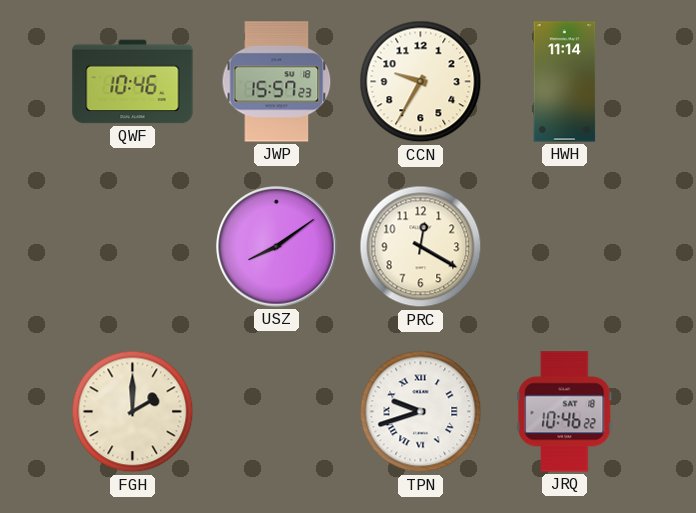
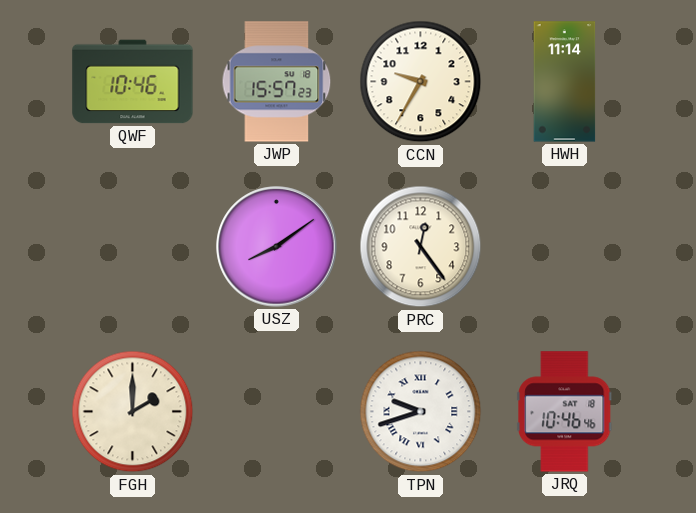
PRC: 12:20 -> 12:24 (421, 247)
JRQ: 10:46:22 -> 10:46:46 (565, 412)
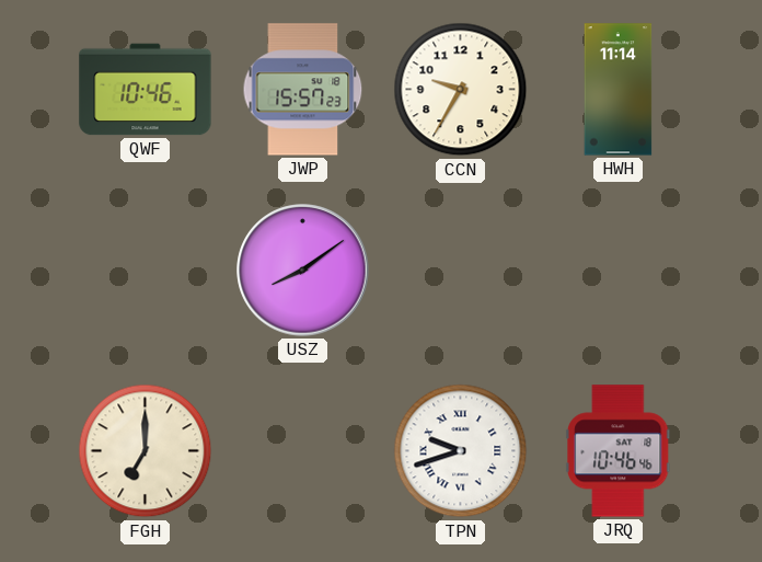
PRC: 12:24 -> none (421, 247)
FGH: 2:00 -> 7:00 (146, 451)
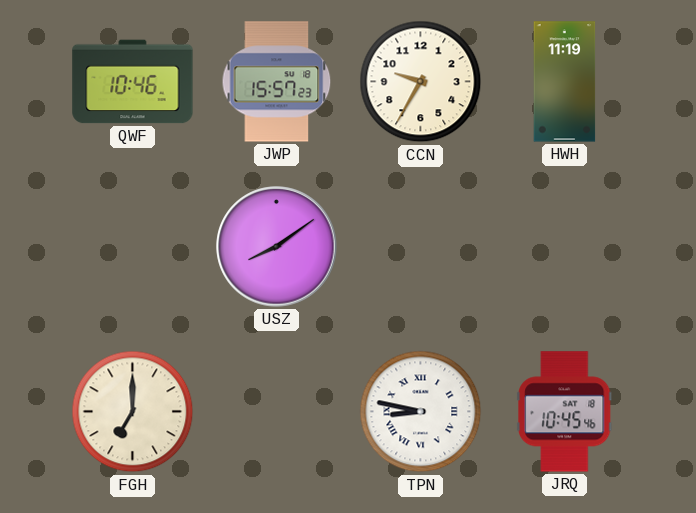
HWH: 11:14 -> 11:19 (565, 82)
TPN: 9:42 -> 8:47 (421, 412)
JRQ: 10:46 -> 10:45 (565, 412)
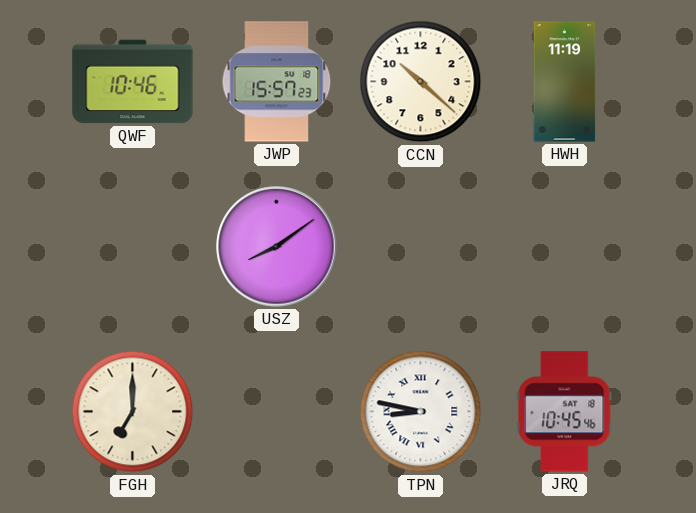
CCN: 9:35 -> 10:22 (421, 82)
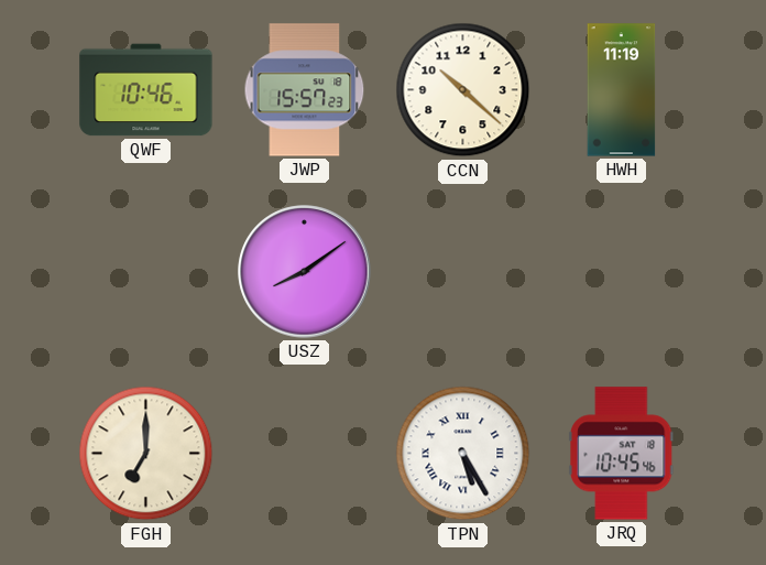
TPN: 8:47 -> 5:25 (463, 454)
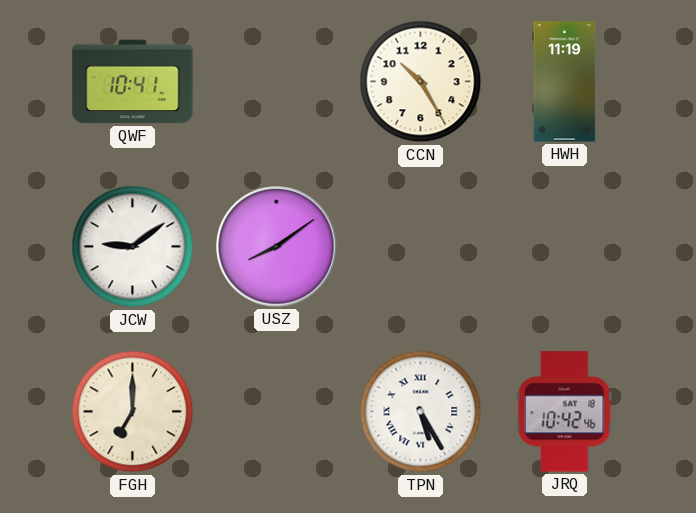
QWF: 10:46 -> 10:41 (133, 82)
JWP: 15:57 -> none (305, 90)
CCN: 10:22 -> 10:25 (421, 82)
JCW: none -> 9:09 (133, 247)
JRQ: 10:45 -> 10:42 (565, 412)
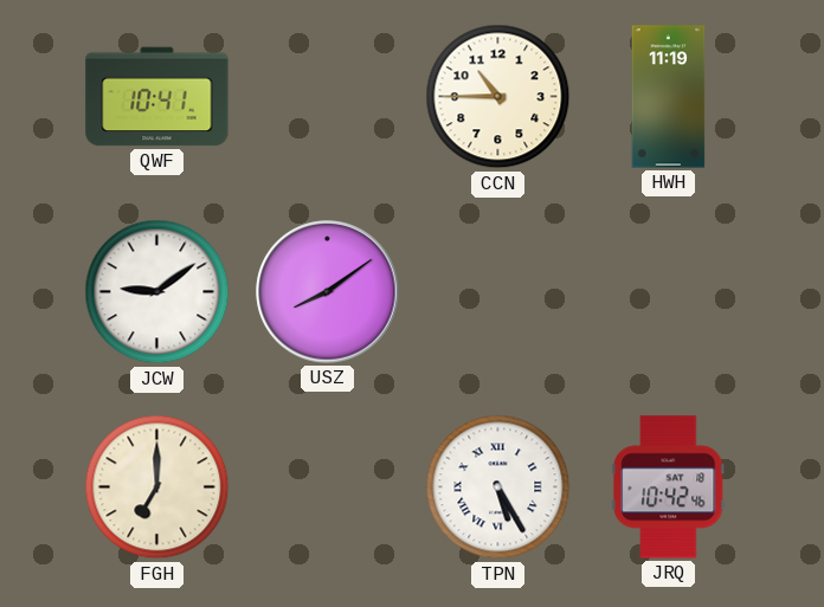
CCN: 10:25 -> 10:45 (498, 97)
